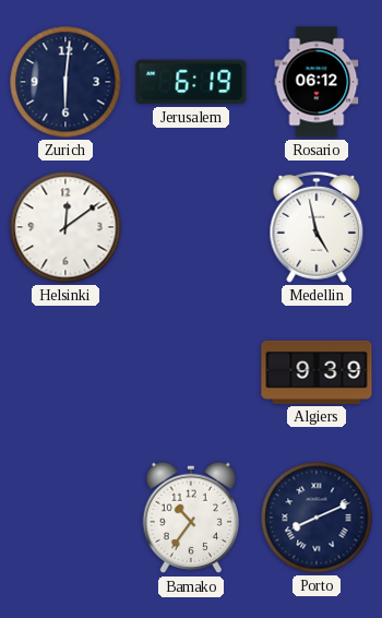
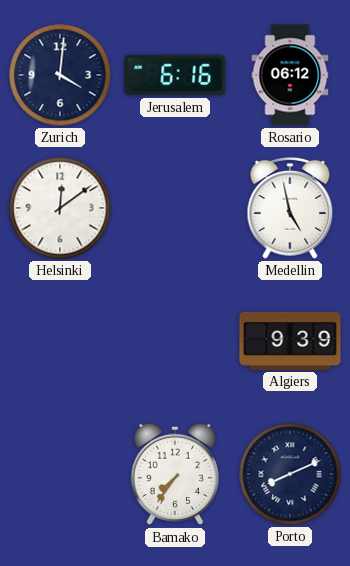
Zurich: 6:01 -> 4:01 (60, 75)
Jerusalem: 6:19 -> 6:16 (175, 75)
Bamako: 10:36 -> 7:36 (174, 474)
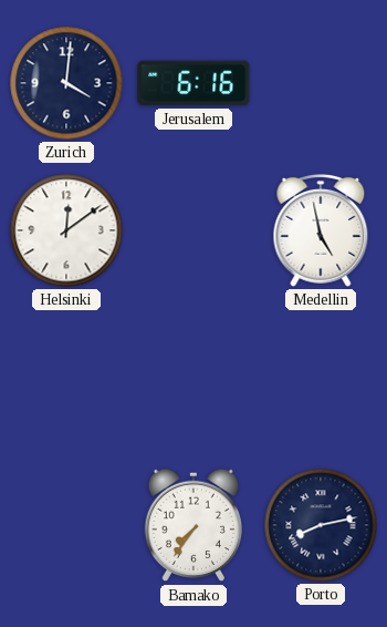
Rosario: 06:12 -> none (290, 75)
Algiers: 9:39 -> none (290, 341)
Porto: 8:11 -> 8:13 (321, 525)
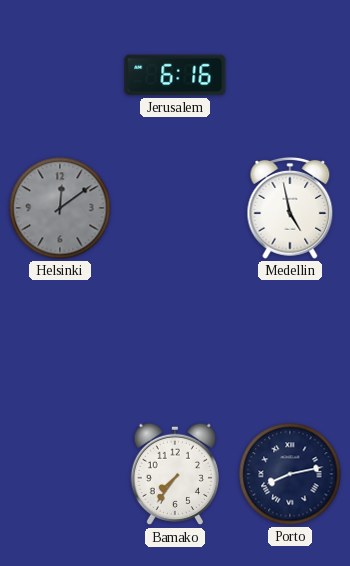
Zurich: 4:01 -> none (66, 83)
Helsinki dial: white -> grey (60, 208)
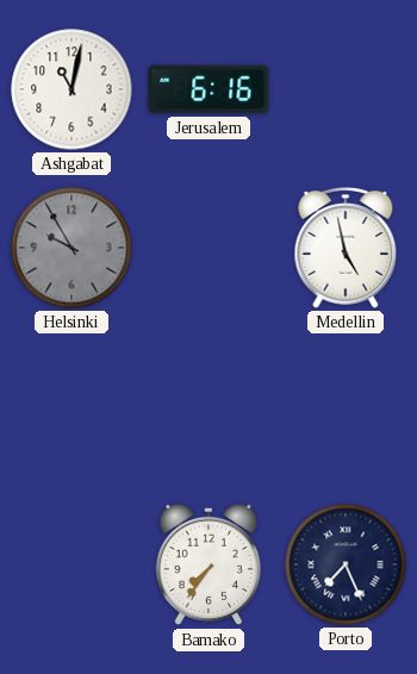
Ashgabat: none -> 11:02 (71, 89)
Helsinki: 12:09 -> 9:55 (71, 248)
Porto: 8:13 -> 7:26 (346, 564)
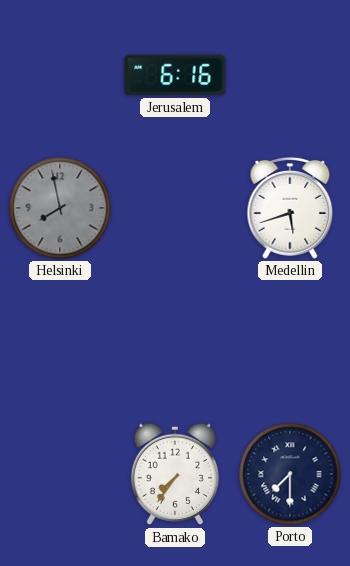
Ashgabat: 11:02 -> none (71, 89)
Helsinki: 9:55 -> 7:58 (60, 208)
Medellin: 4:58 -> 5:42 (290, 208)
Porto: 7:26 -> 7:30 (290, 474)
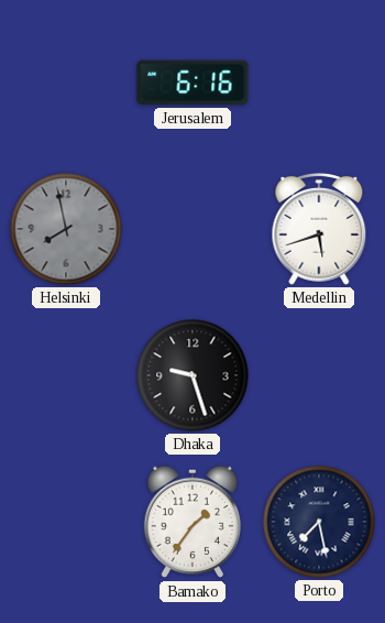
Dhaka: none -> 9:27 (193, 375)
Bamako: 7:36 -> 1:36 (191, 522)
Porto: 7:30 -> 7:28 (319, 522)
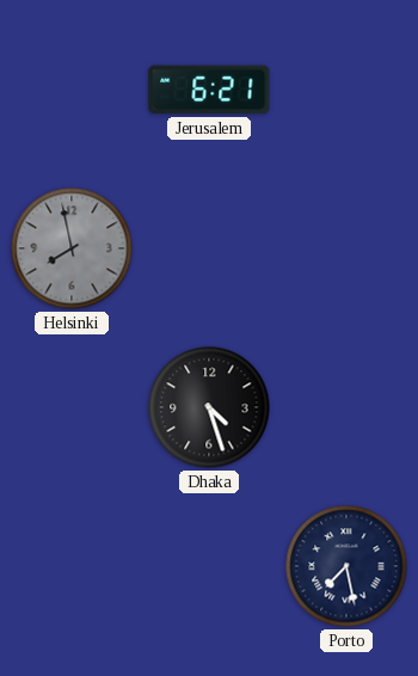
Jerusalem: 6:16 -> 6:21 (209, 90)
Medellin: 5:42 -> none (319, 229)
Dhaka: 9:27 -> 4:27 (209, 407)
Bamako: 1:36 -> none (191, 522)
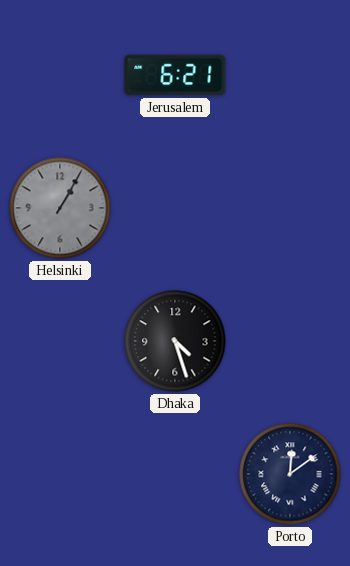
Helsinki: 7:58 -> 1:05 (60, 208)
Porto: 7:28 -> 12:09 (290, 474)
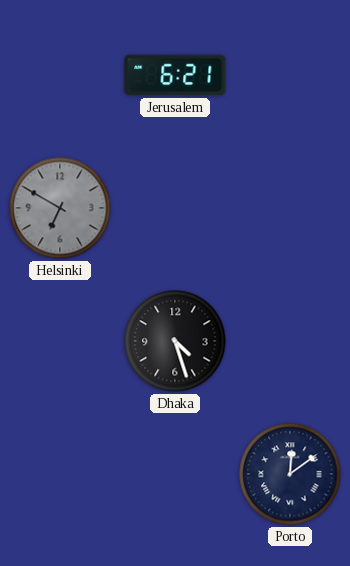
Helsinki: 1:05 -> 6:50 (60, 208)
